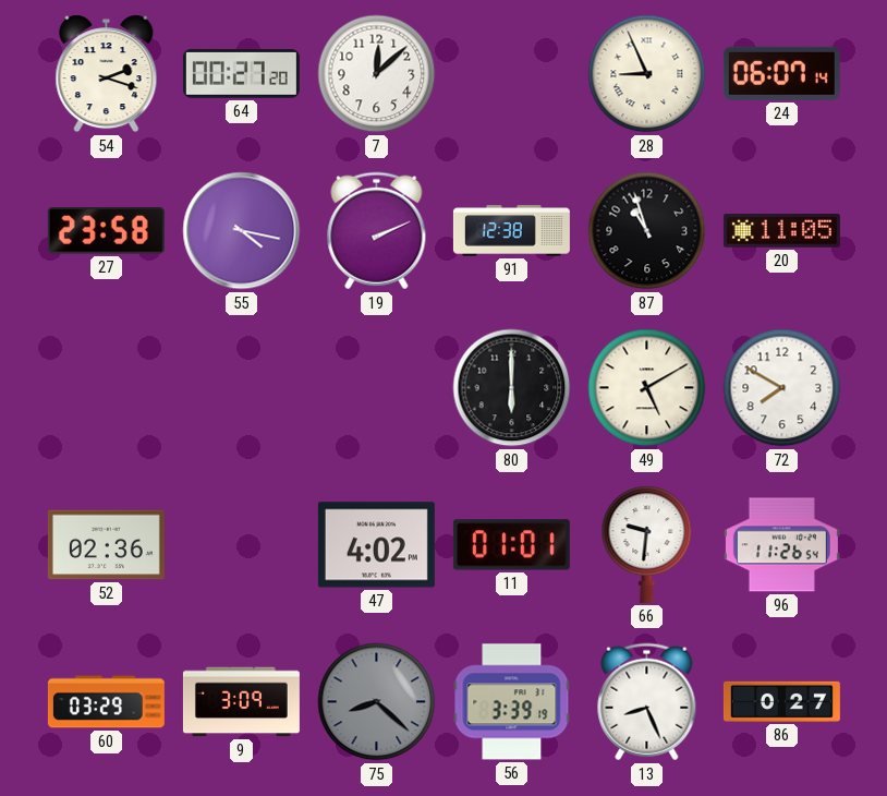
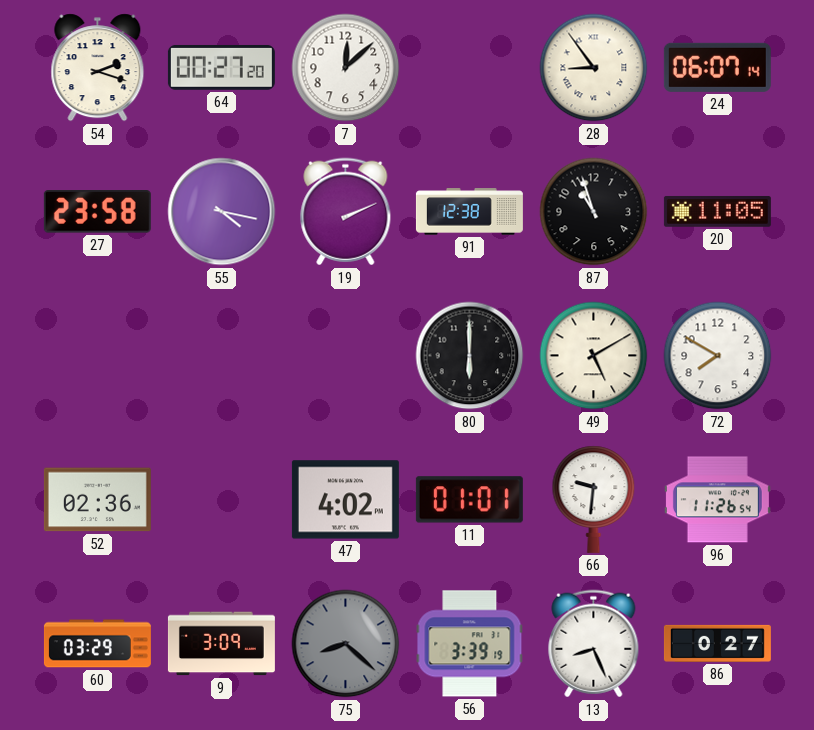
28: 8:56 -> 8:54 (594, 68)
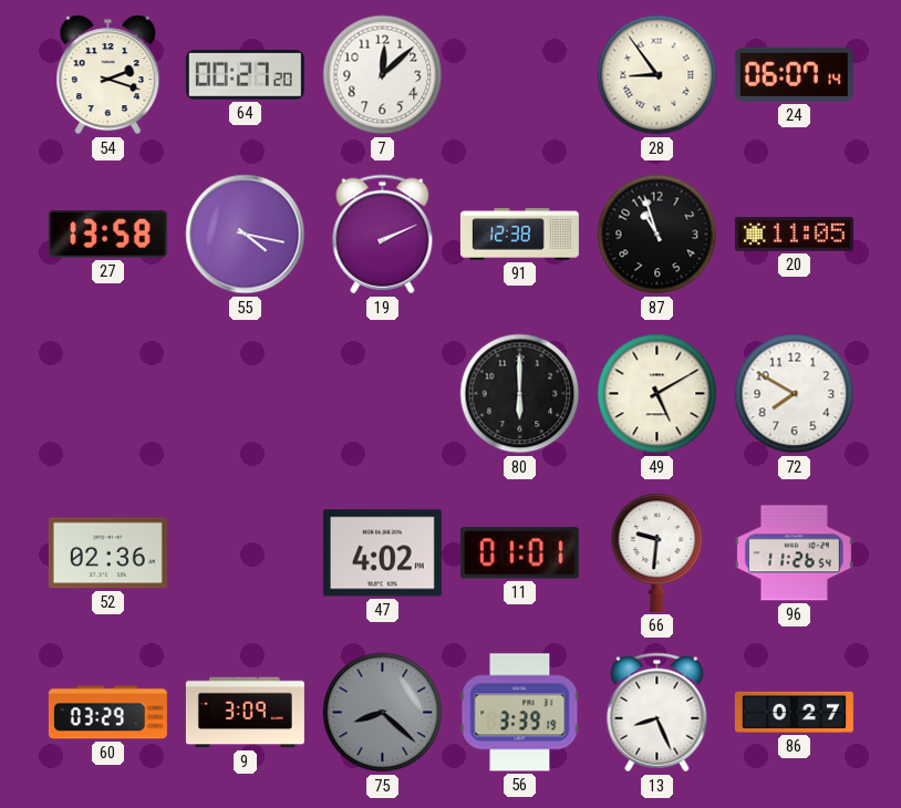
27: 23:58 -> 13:58 (107, 235)
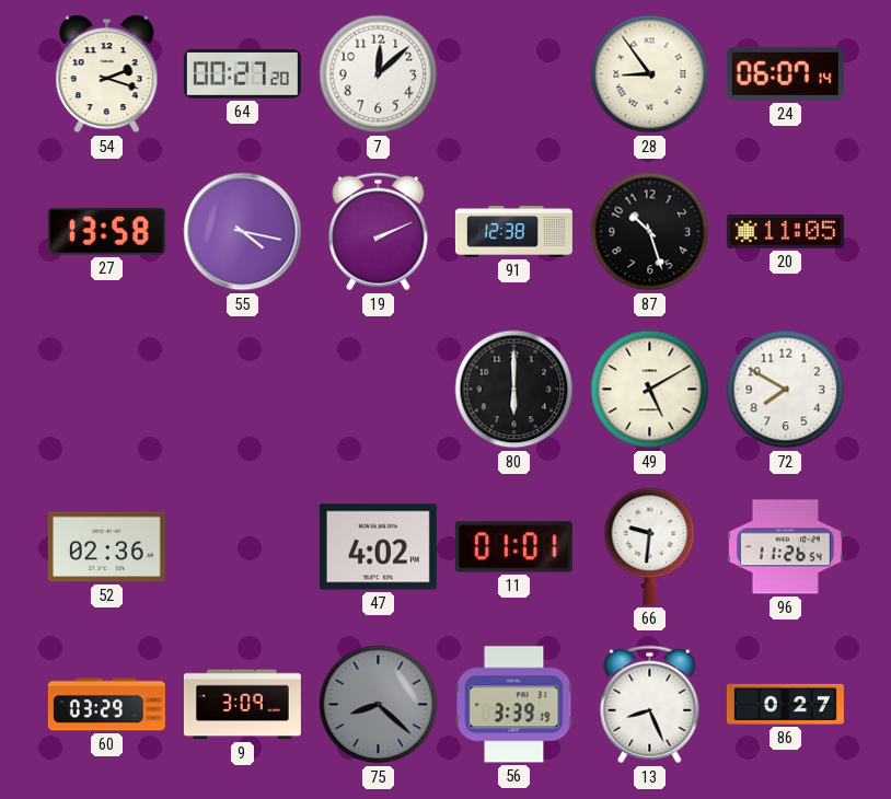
87: 10:57 -> 10:27 (650, 232)
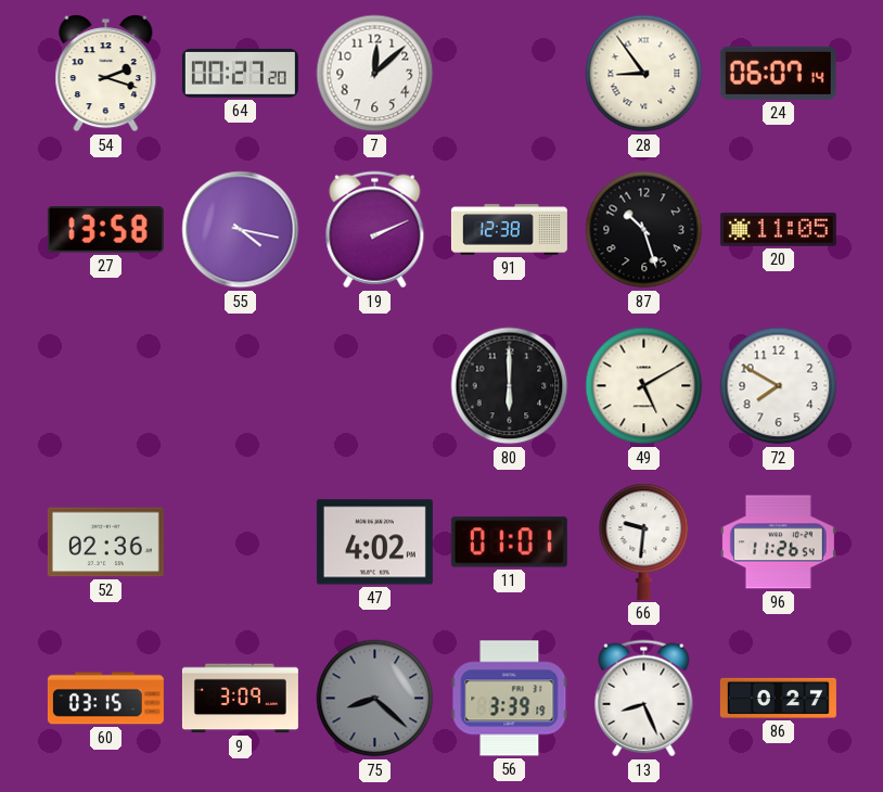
60: 03:29 -> 03:15 (105, 699)
